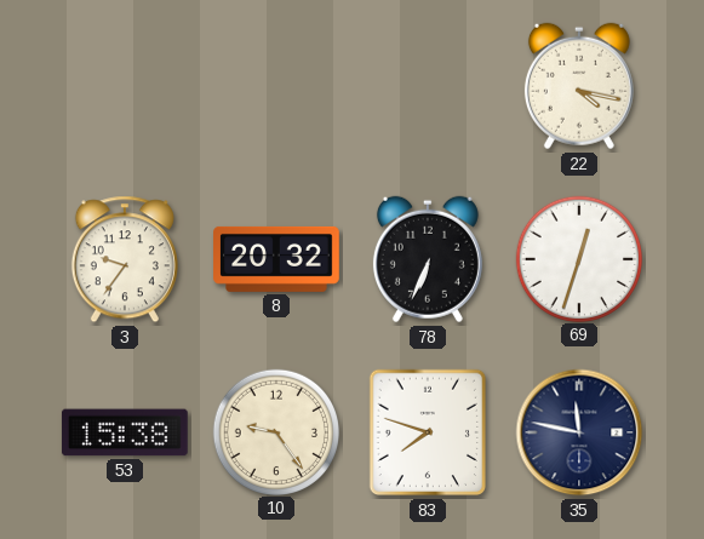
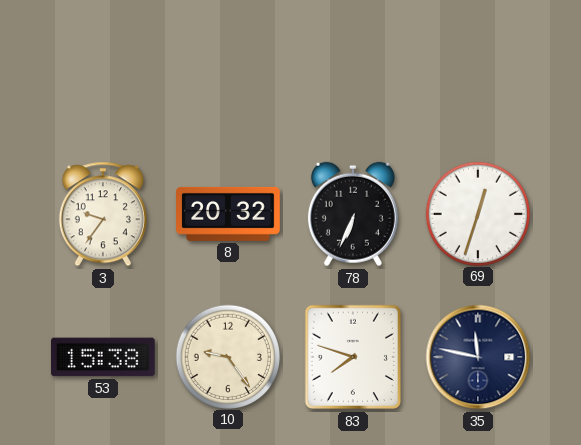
22: 4:17 -> none (579, 86)
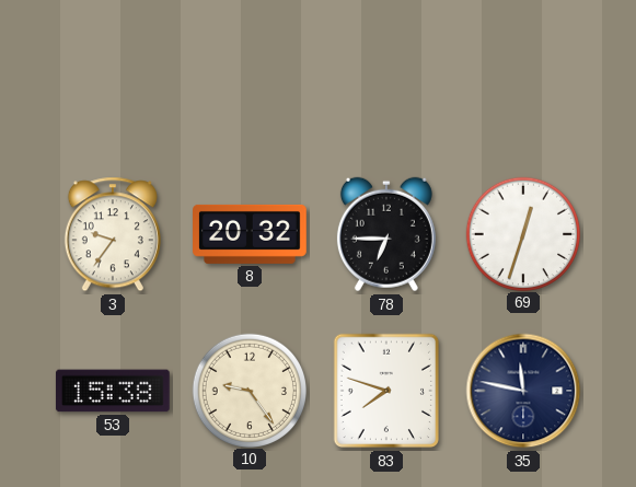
78: 6:34 -> 6:45 (386, 234)
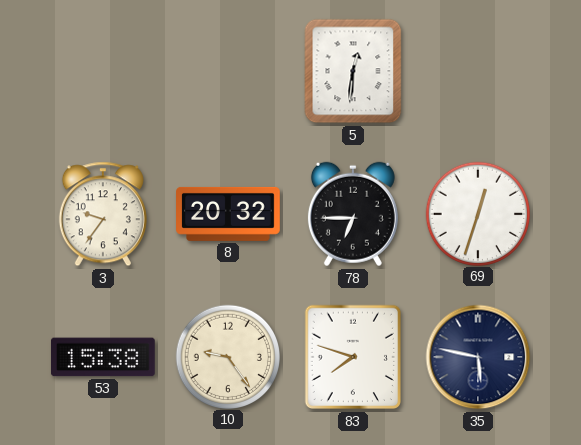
5: none -> 12:31 (353, 71)
35: 11:47 -> 5:47 (478, 357)
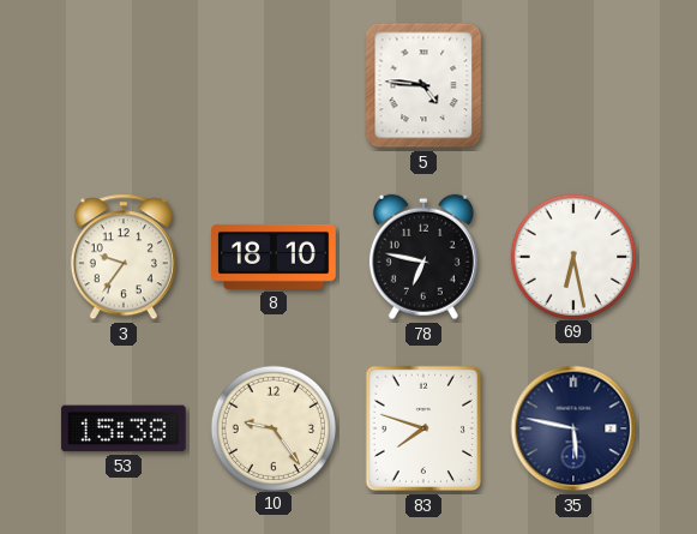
5: 12:31 -> 4:46 (423, 85)
8: 20:32 -> 18:10 (274, 257)
78: 6:45 -> 6:47 (423, 257)
69: 12:33 -> 6:28 (572, 256)
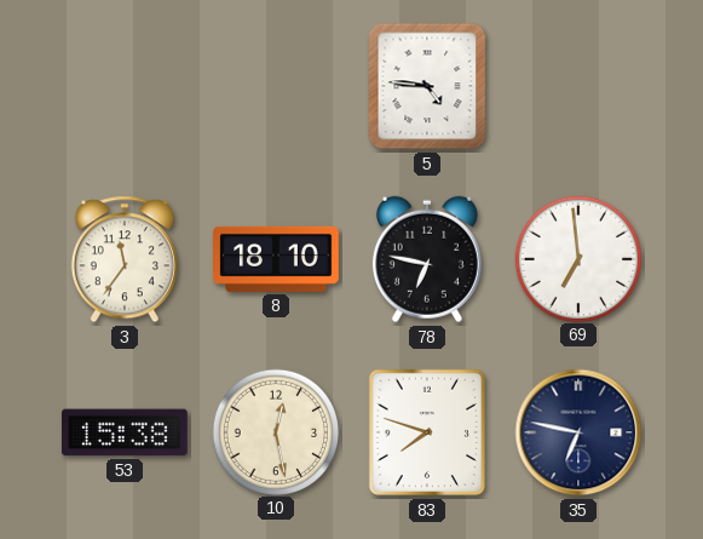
3: 9:36 -> 11:36 (125, 259)
69: 6:28 -> 6:59 (577, 258)
10: 9:24 -> 12:28 (275, 431)
35: 5:47 -> 6:47 (578, 432)
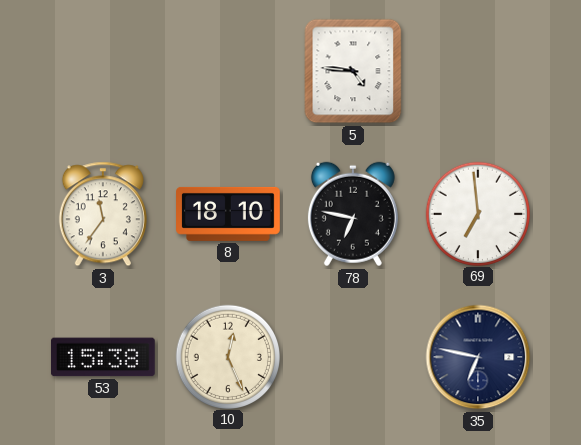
10: 12:28 -> 12:26 (227, 356)
83: 7:48 -> none (426, 432)
